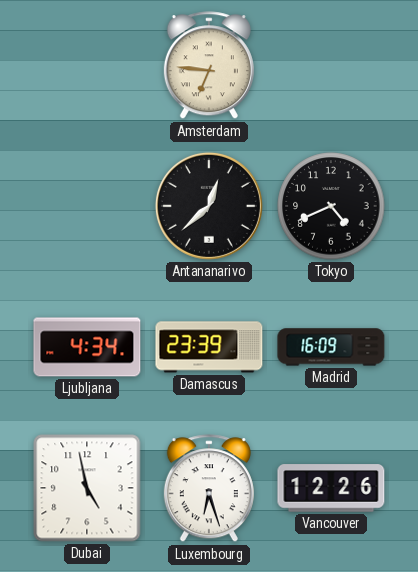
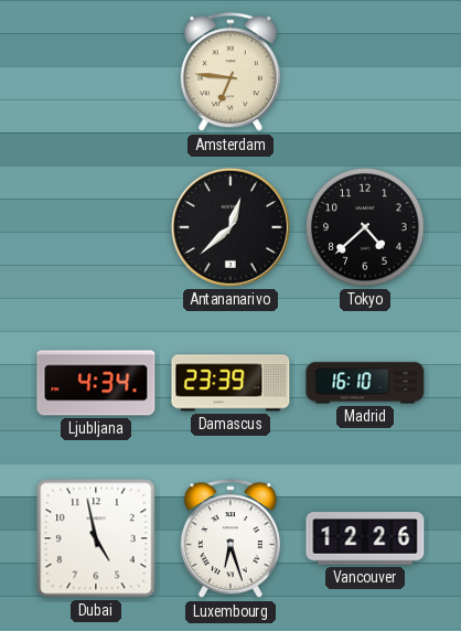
Tokyo: 4:41 -> 4:38 (365, 227)
Madrid: 16:09 -> 16:10 (365, 383)
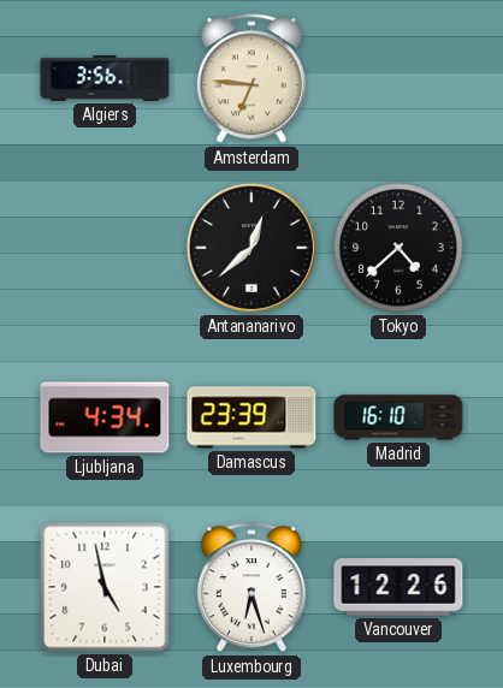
Algiers: none -> 3:56 (105, 78)
